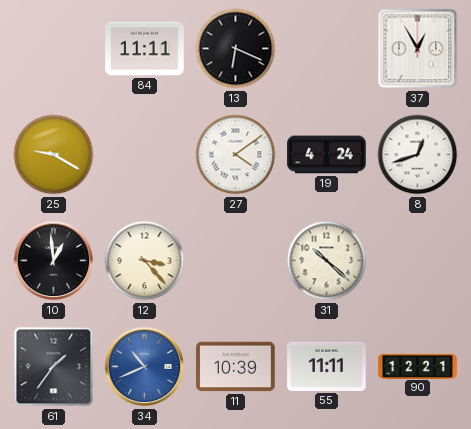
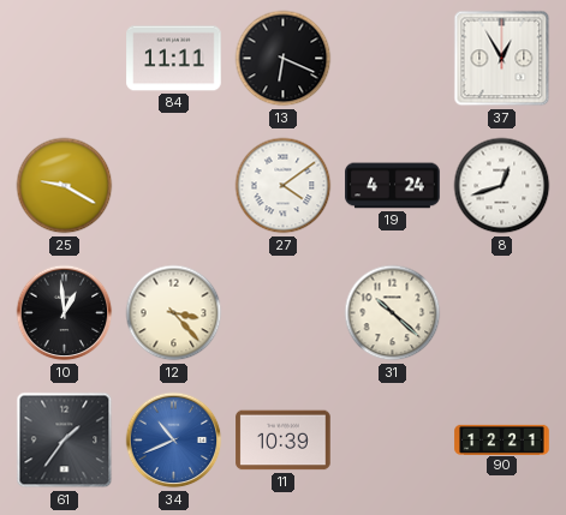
55: 11:11 -> none (327, 366)
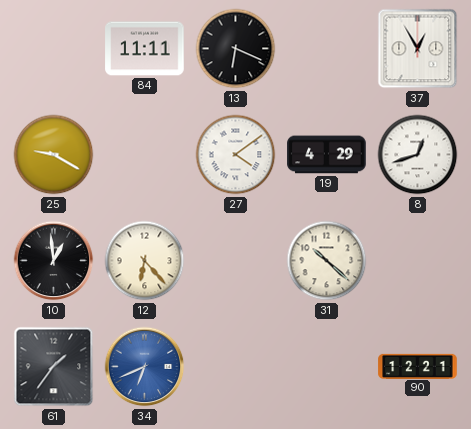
19: 4:24 -> 4:29 (327, 155)
12: 3:23 -> 6:23 (145, 261)
34: 10:41 -> 6:41 (145, 367)
11: 10:39 -> none (284, 441)
